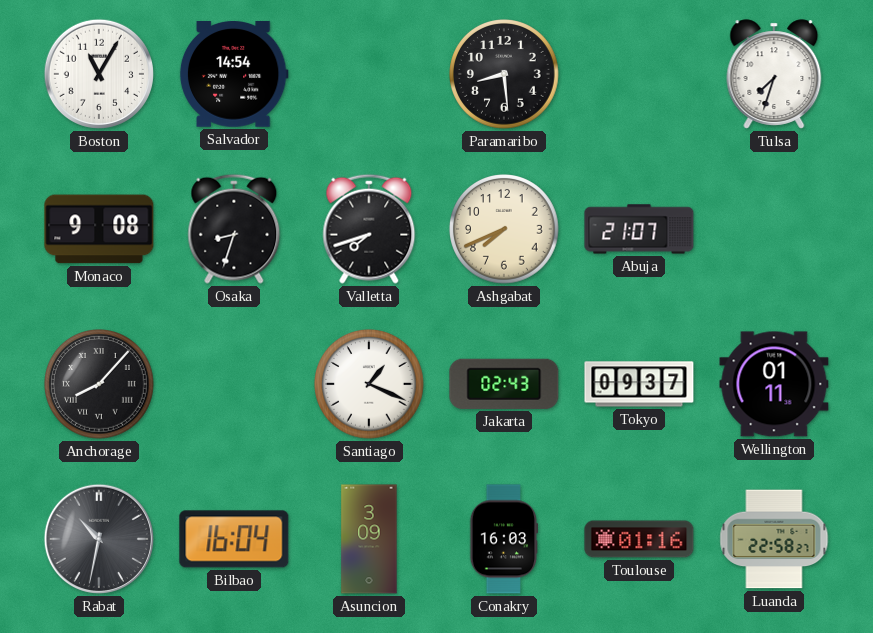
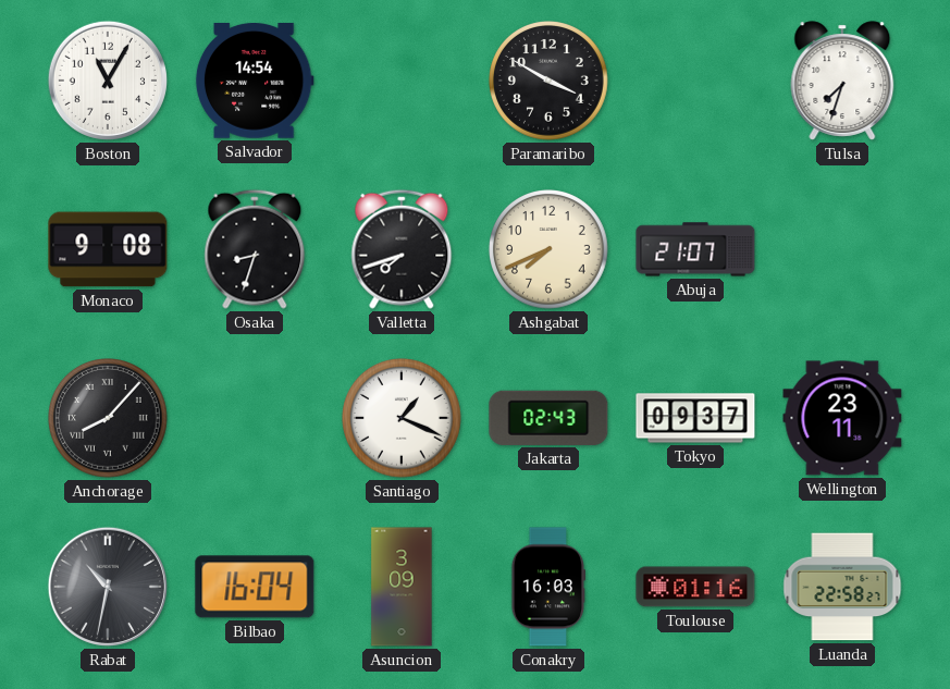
Paramaribo: 8:29 -> 3:50 (550, 82)
Wellington: 01:11 -> 23:11 (842, 418)
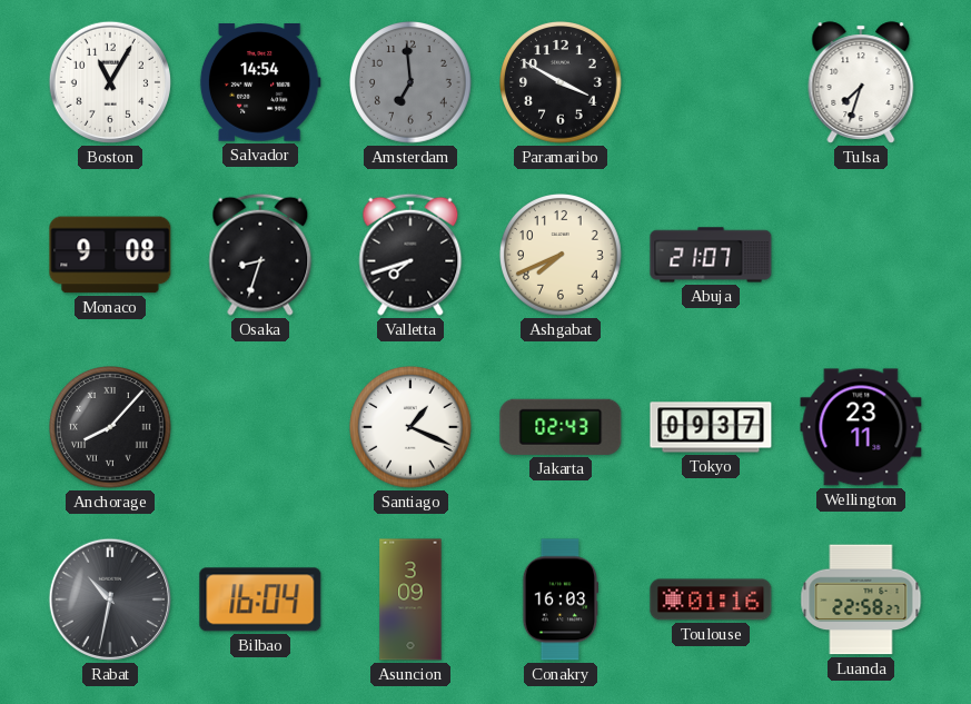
Amsterdam: none -> 6:59 (412, 83)
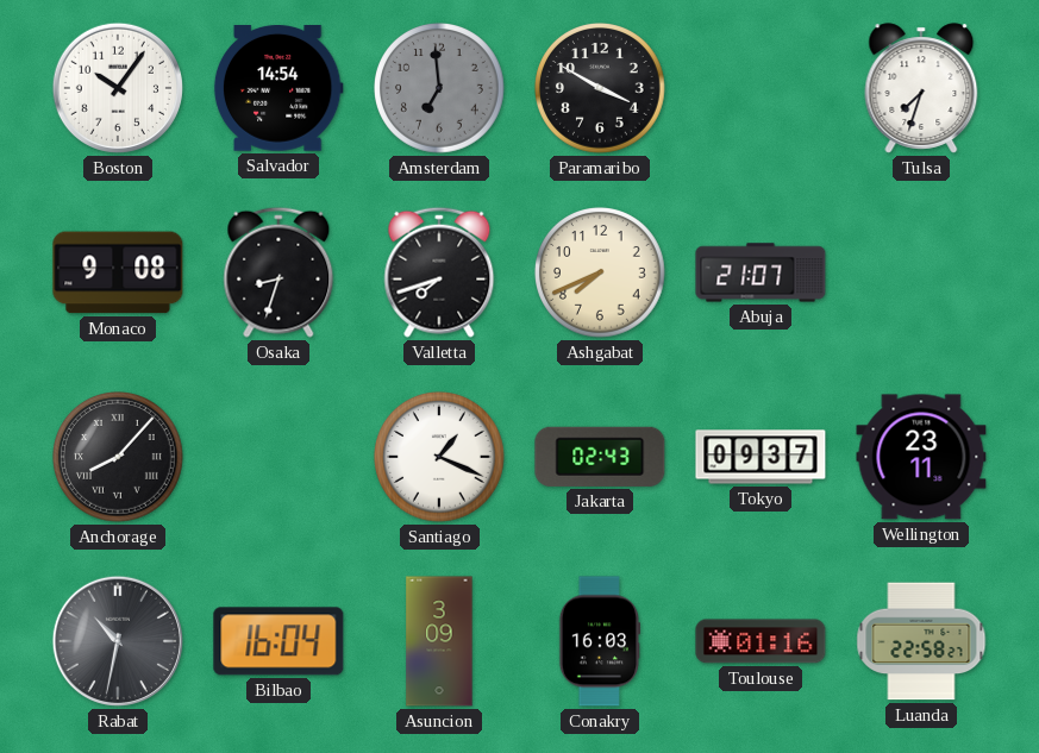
Boston: 11:05 -> 10:06 (118, 88)
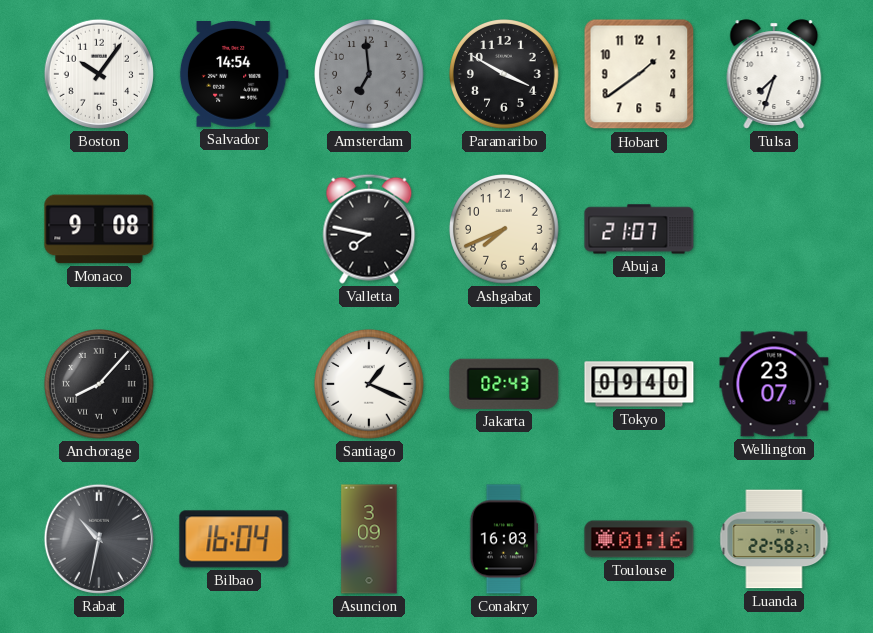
Hobart: none -> 1:39 (639, 74)
Osaka: 8:33 -> none (278, 272)
Valletta: 7:42 -> 7:47 (369, 229)
Tokyo: 09:37 -> 09:40 (639, 384)
Wellington: 23:11 -> 23:07 (774, 384)
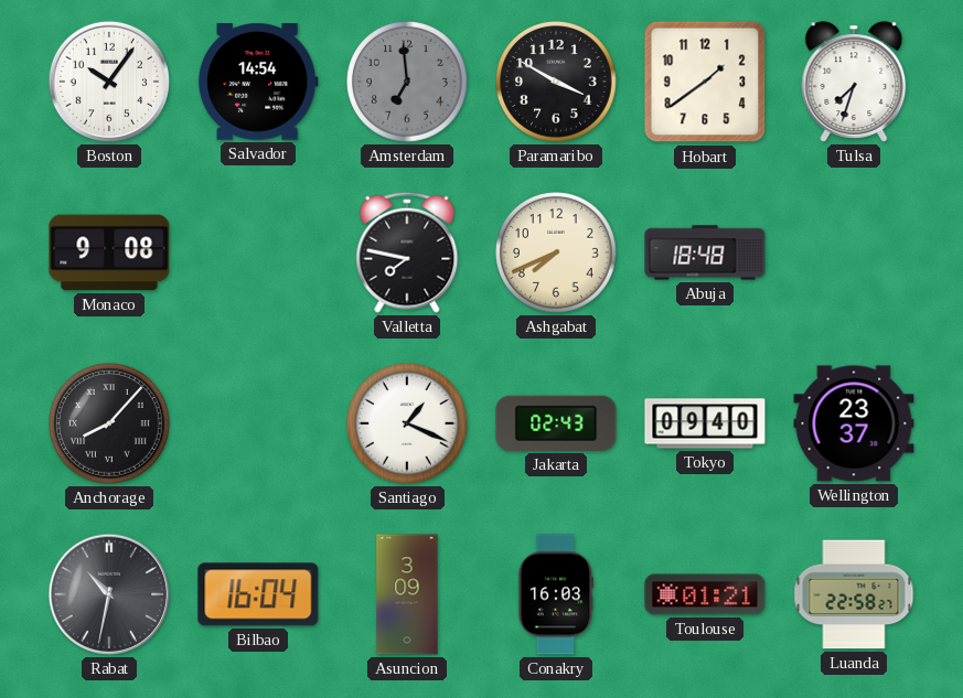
Abuja: 21:07 -> 18:48 (705, 253)
Wellington: 23:07 -> 23:37 (854, 423)
Toulouse: 01:16 -> 01:21 (705, 594)
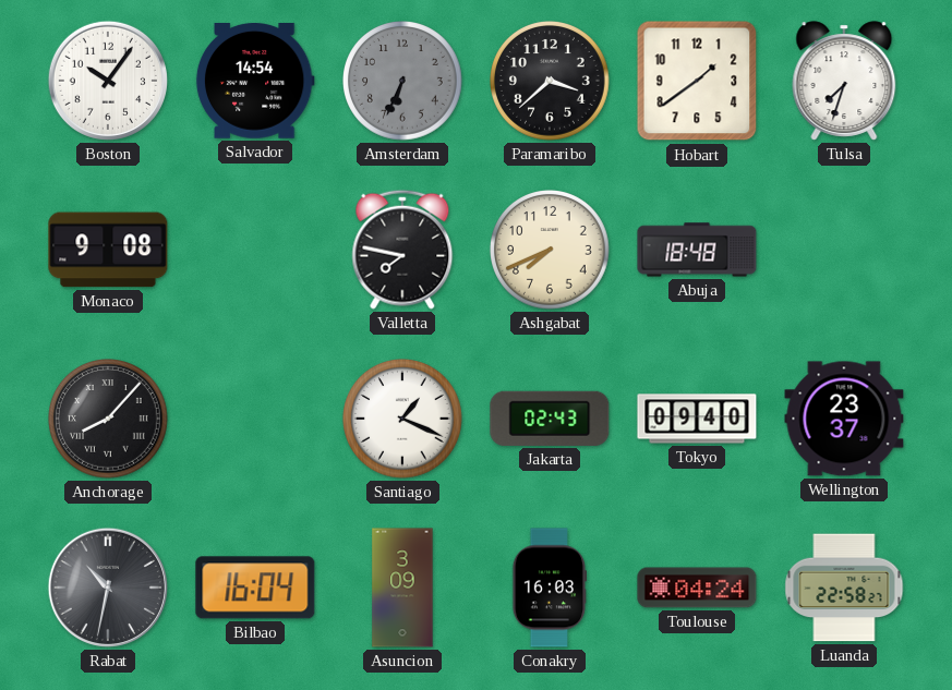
Amsterdam: 6:59 -> 6:34 (403, 82)
Paramaribo: 3:50 -> 3:38 (551, 82)
Toulouse: 01:21 -> 04:24 (697, 588)
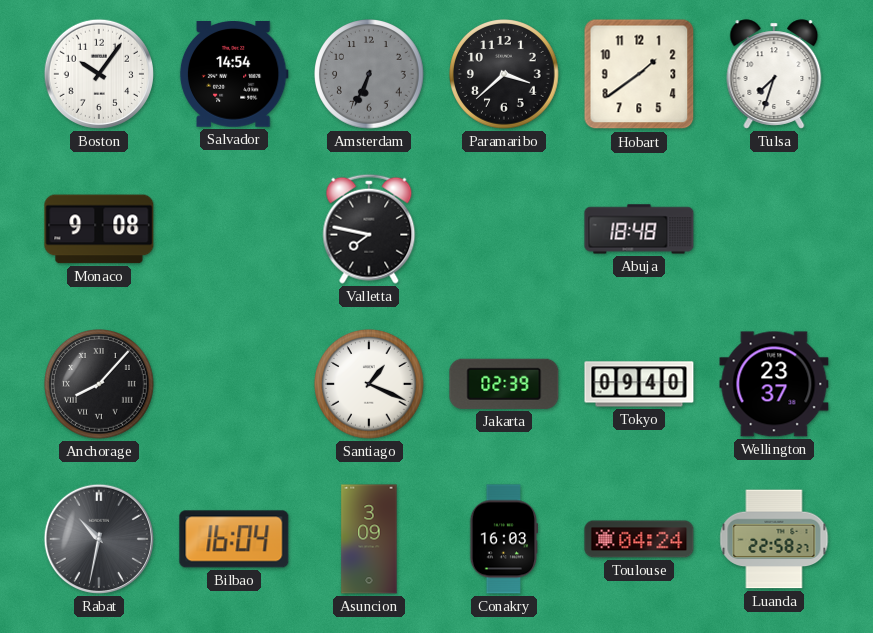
Ashgabat: 7:41 -> none (551, 251)
Jakarta: 02:43 -> 02:39 (504, 384)
